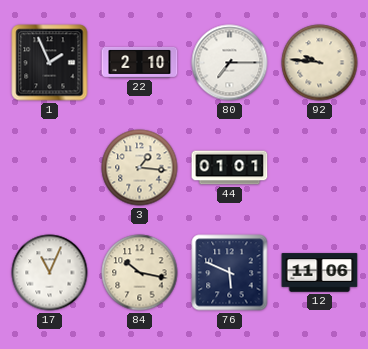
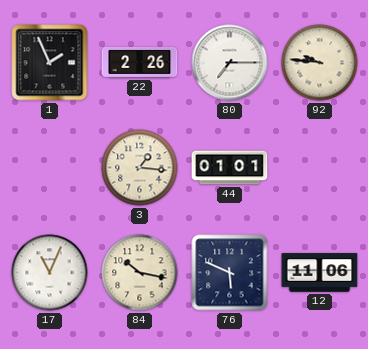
22: 2:10 -> 2:26 (140, 63)
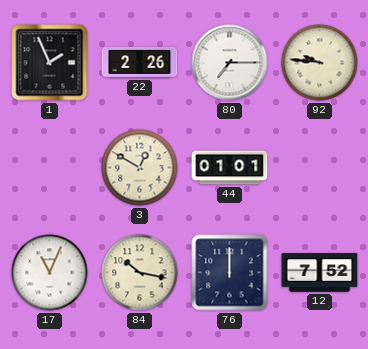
3: 1:16 -> 12:50 (140, 168)
76: 5:49 -> 12:00 (230, 273)
12: 11:06 -> 7:52 (320, 273)
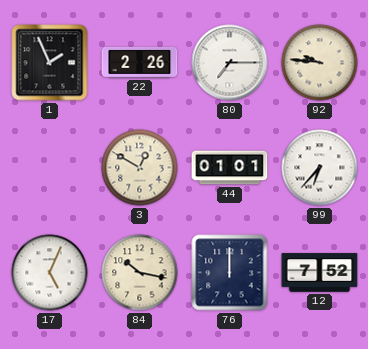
99: none -> 6:37 (320, 168)
17: 11:04 -> 5:04 (50, 273)
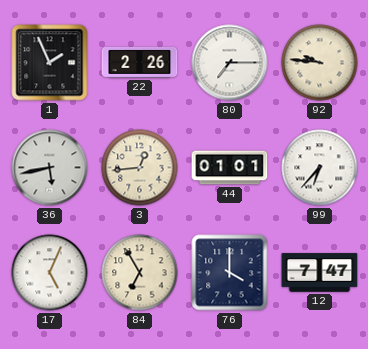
36: none -> 5:43 (50, 168)
3: 12:50 -> 12:44 (140, 168)
84: 10:17 -> 6:55 (140, 273)
76: 12:00 -> 4:00 (230, 273)
12: 7:52 -> 7:47 (320, 273)
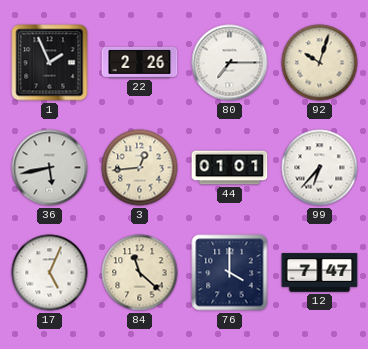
92: 9:46 -> 10:03 (320, 63)
84: 6:55 -> 11:22 (140, 273)
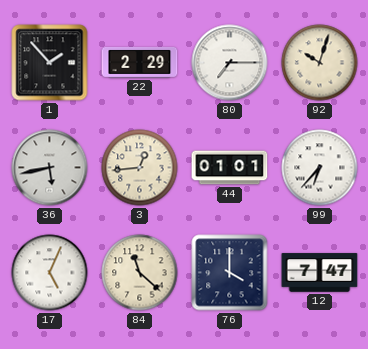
1: 1:56 -> 1:53 (50, 63)
22: 2:26 -> 2:29 (140, 63)
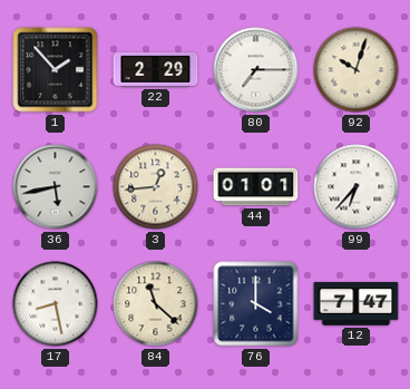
17: 5:04 -> 8:28 (56, 304)
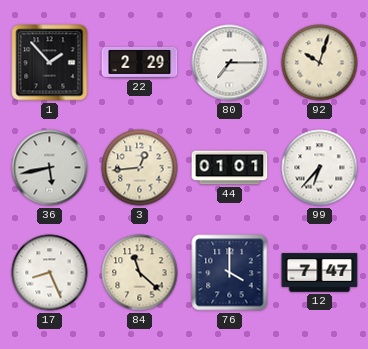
17: 8:28 -> 8:26 (50, 273)
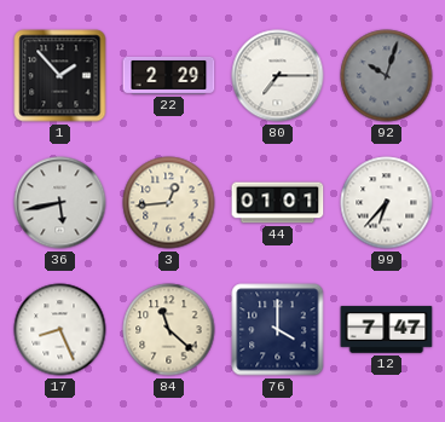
92 dial: cream -> grey (387, 76)
